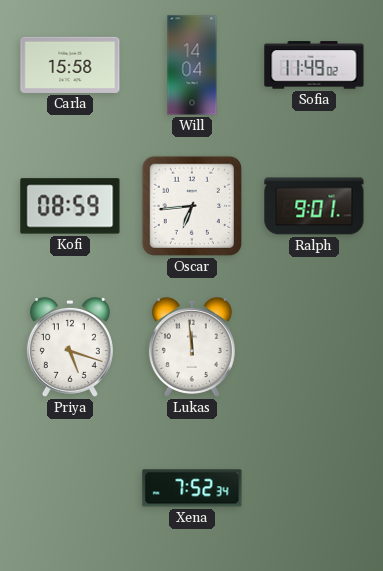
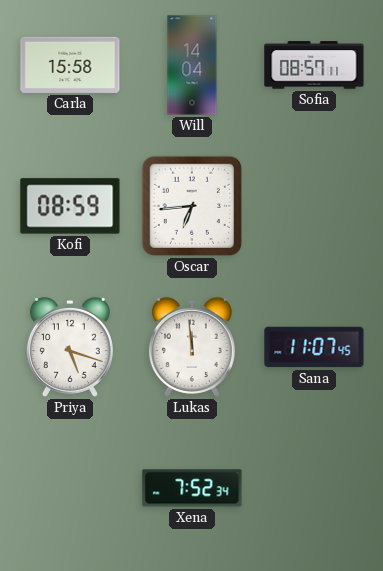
Sofia: 11:49 -> 08:57 (314, 65)
Ralph: 9:01 -> none (314, 206)
Sana: none -> 11:07 (314, 347)
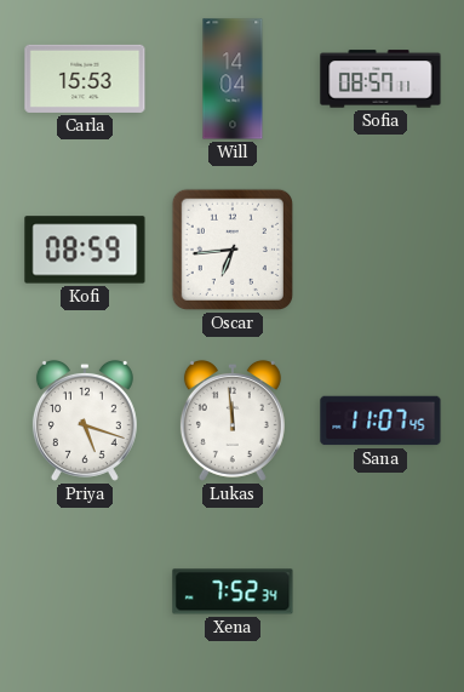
Carla: 15:58 -> 15:53 (85, 79)
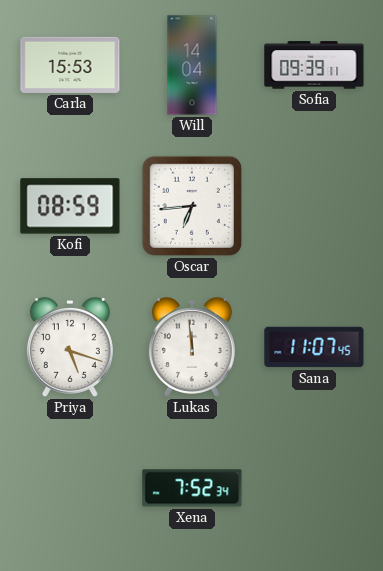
Sofia: 08:57 -> 09:39 (314, 65)
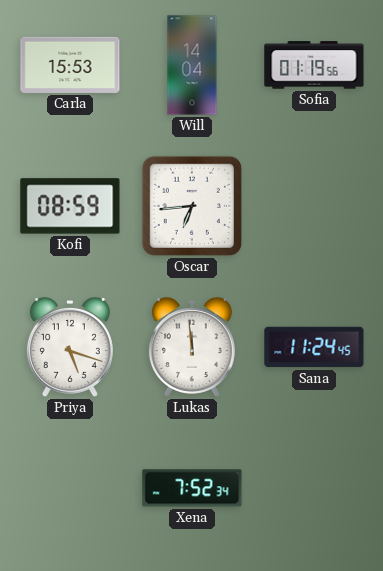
Sofia: 09:39 -> 01:19 (314, 65)
Sana: 11:07 -> 11:24 (314, 347)
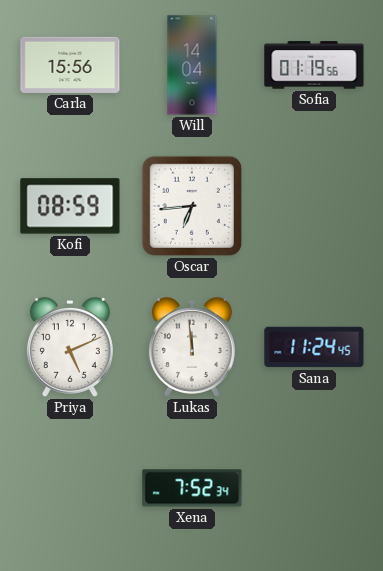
Carla: 15:53 -> 15:56 (70, 65)
Priya: 5:18 -> 5:11 (70, 347)
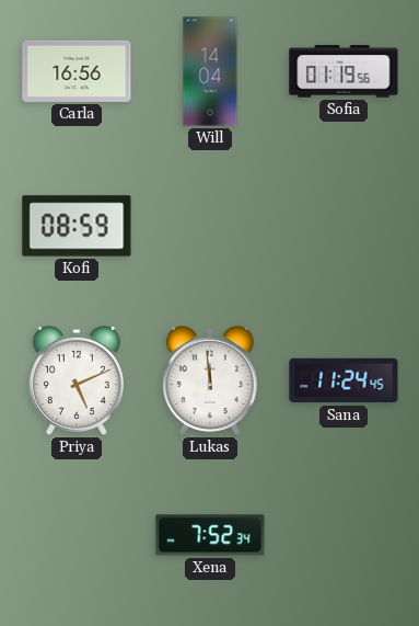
Carla: 15:56 -> 16:56 (77, 71)
Oscar: 6:44 -> none (192, 206)
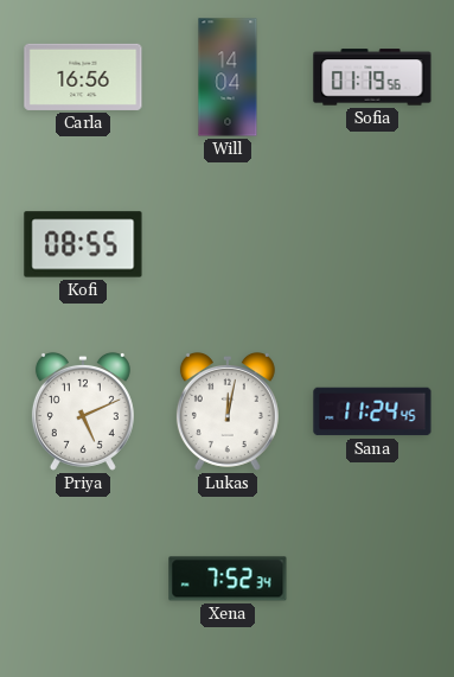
Kofi: 08:59 -> 08:55 (83, 244)
Lukas: 11:59 -> 12:02 (228, 411)
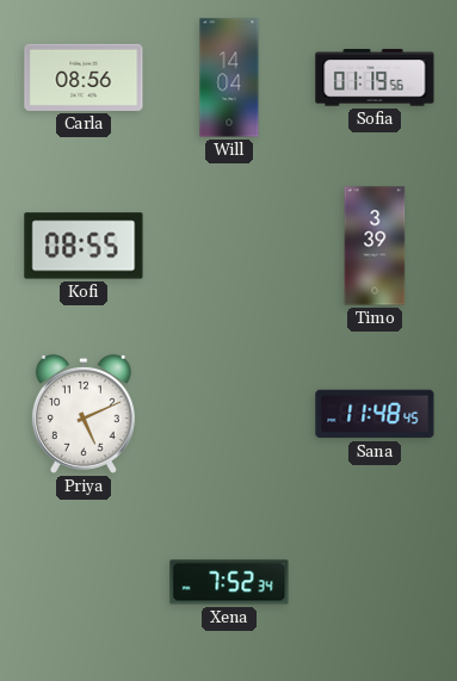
Carla: 16:56 -> 08:56 (84, 78)
Timo: none -> 3:39 (375, 246)
Lukas: 12:02 -> none (228, 411)
Sana: 11:24 -> 11:48 (375, 414)
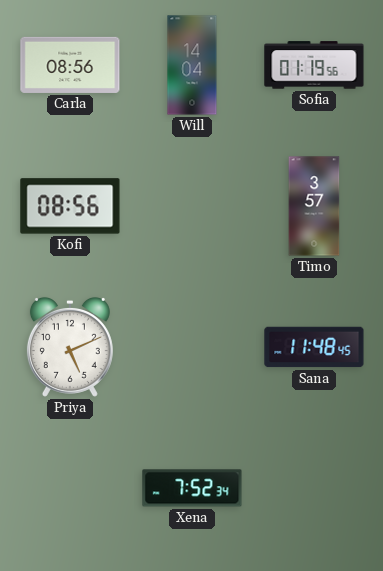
Kofi: 08:55 -> 08:56 (70, 206)
Timo: 3:39 -> 3:57 (314, 206)
